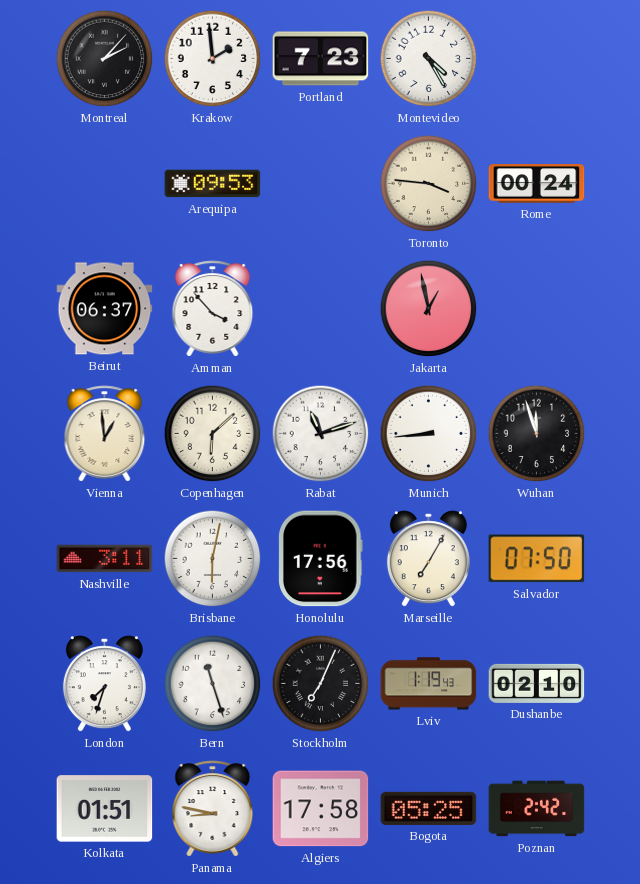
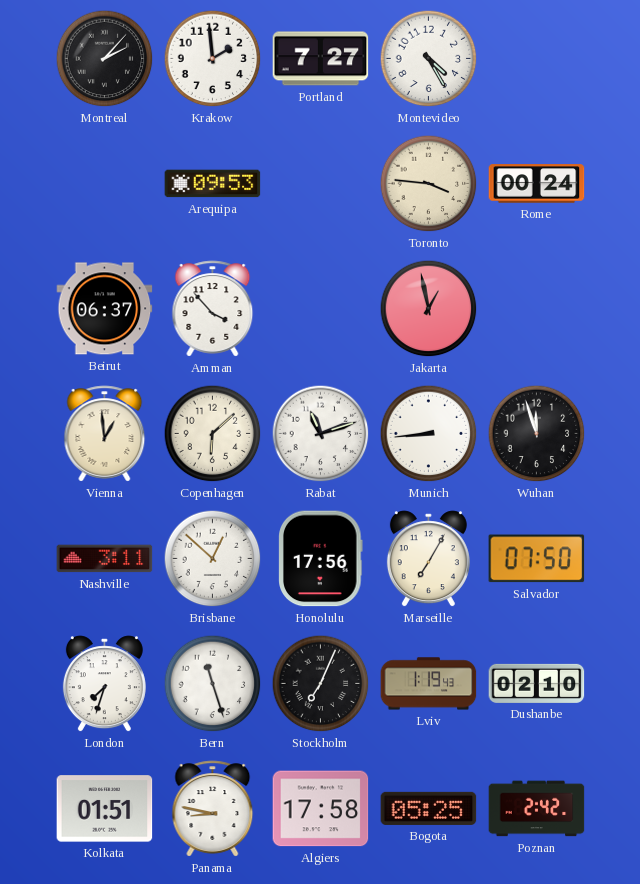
Portland: 7:23 -> 7:27 (321, 59)
Brisbane: 6:02 -> 12:52 (213, 559)
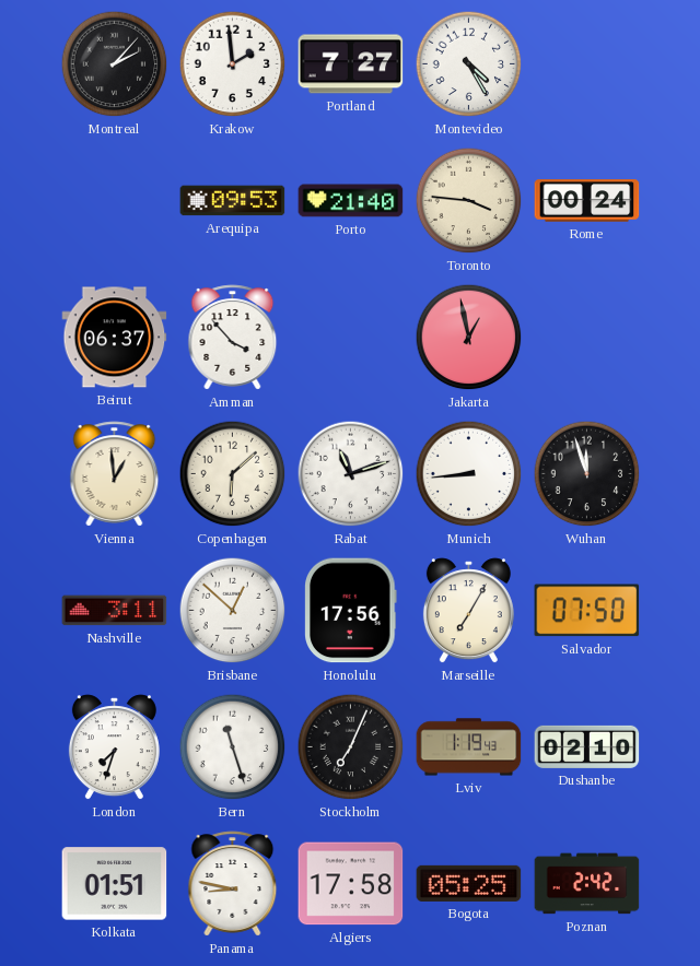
Porto: none -> 21:40 (351, 201)
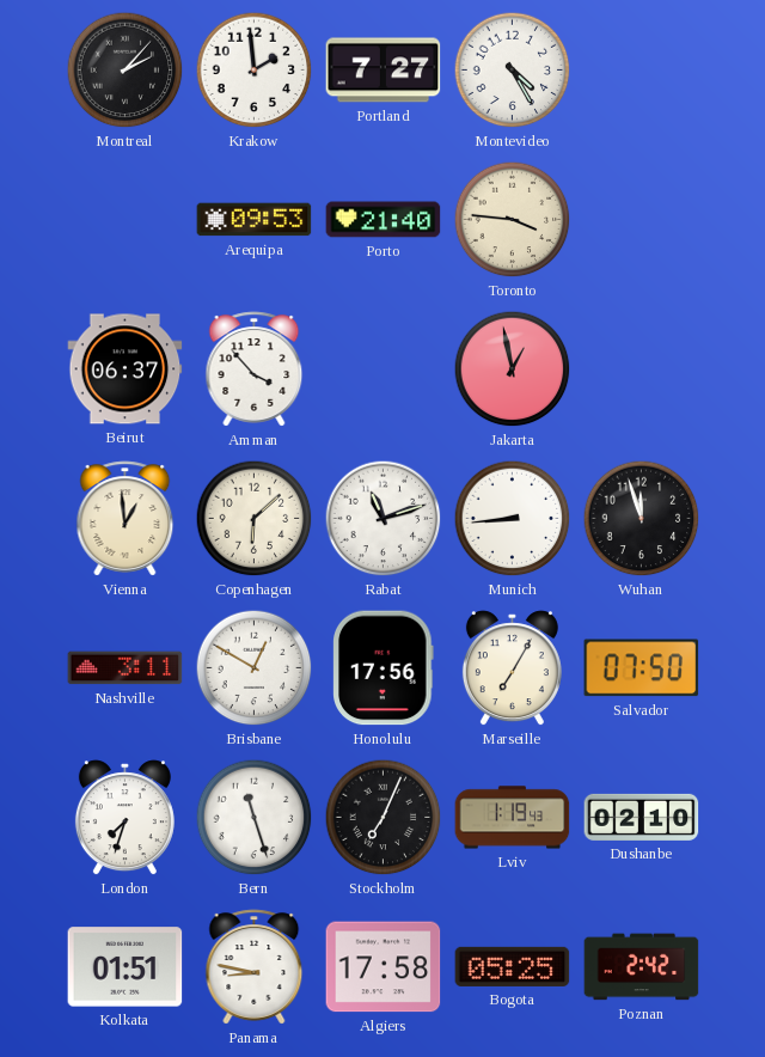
Rome: 00:24 -> none (587, 201)
Brisbane: 12:52 -> 12:50 (255, 668)
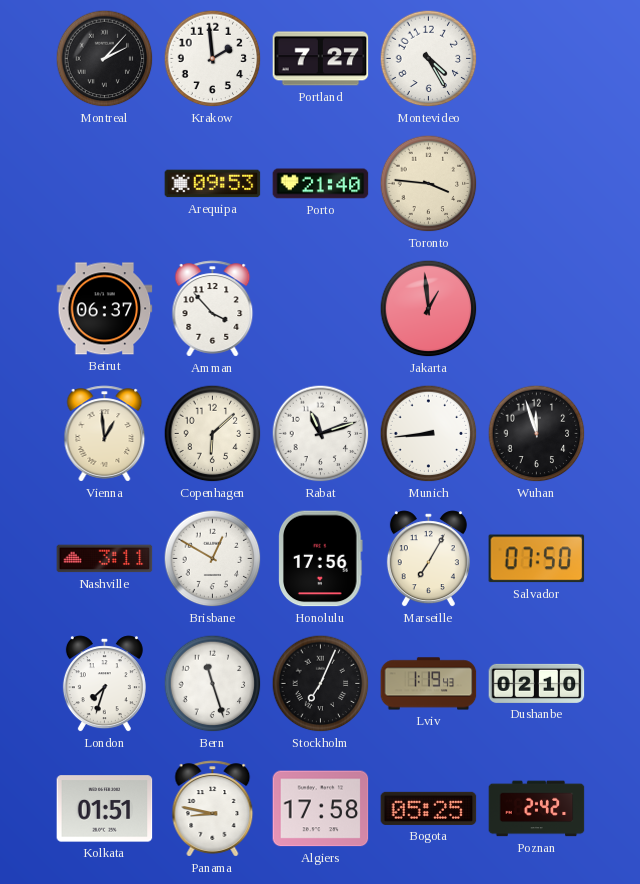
Jakarta: 12:58 -> 12:59 (429, 309)
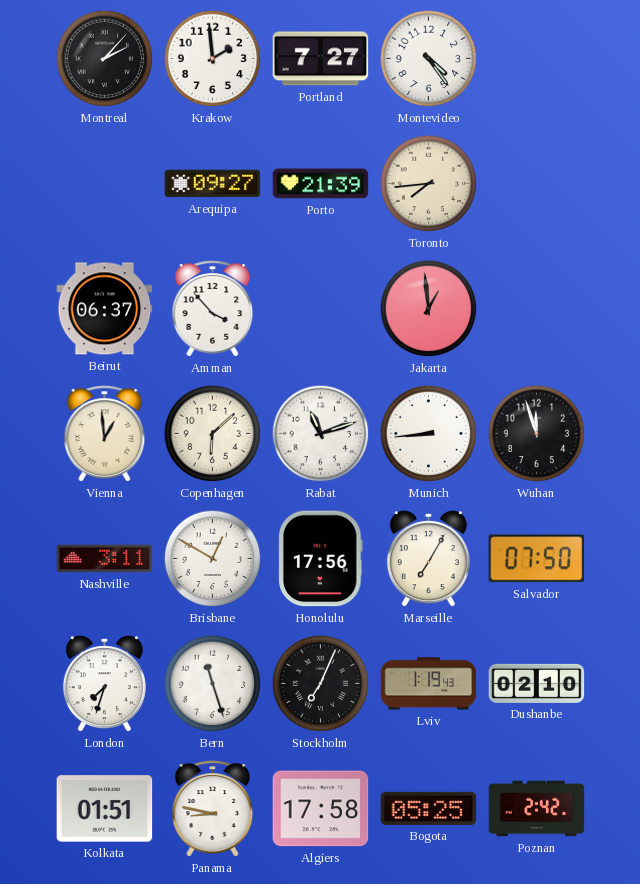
Montevideo: 4:25 -> 4:24 (429, 59)
Arequipa: 09:53 -> 09:27 (213, 184)
Porto: 21:40 -> 21:39 (321, 184)
Toronto: 3:46 -> 7:44 (429, 184)
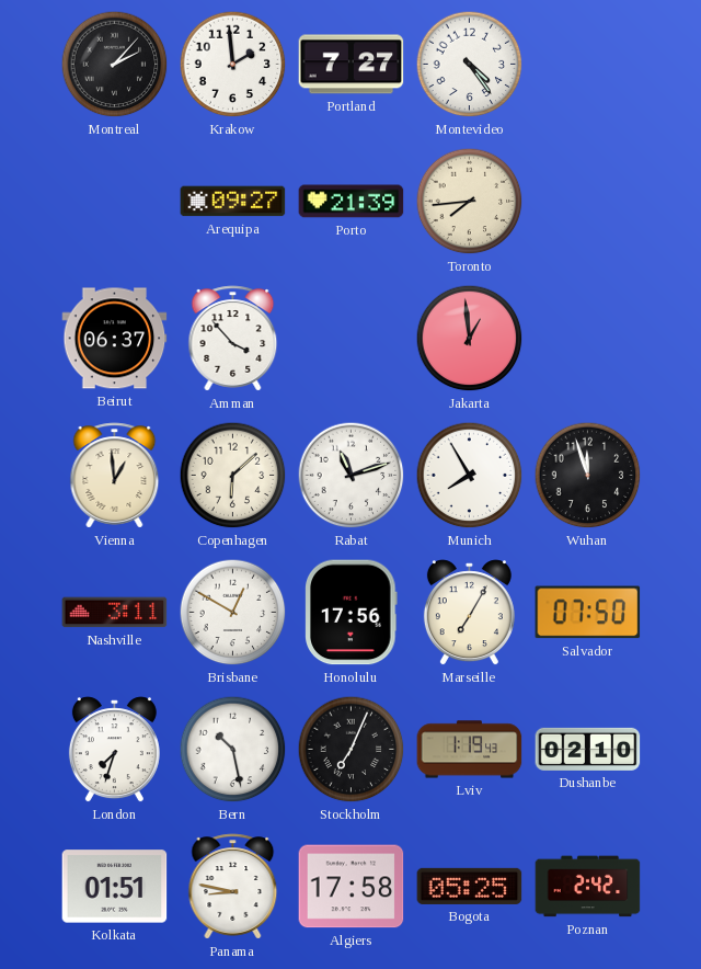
Munich: 8:44 -> 7:55 (470, 476)
Bern: 11:27 -> 10:28 (233, 750)
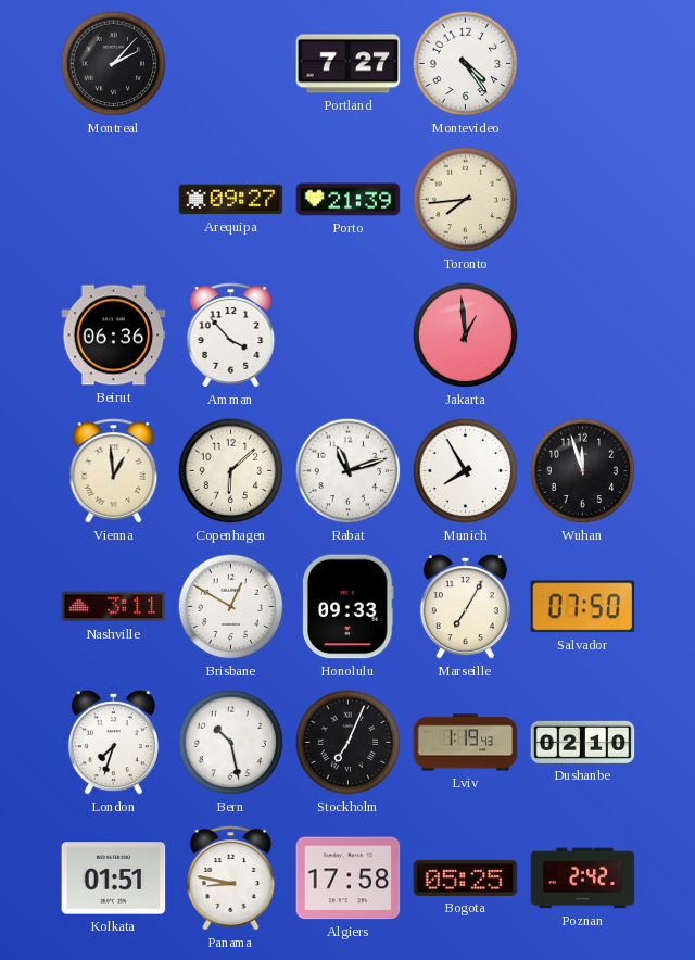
Krakow: 1:59 -> none (233, 65)
Beirut: 06:37 -> 06:36 (114, 336)
Honolulu: 17:56 -> 09:33 (349, 607)
